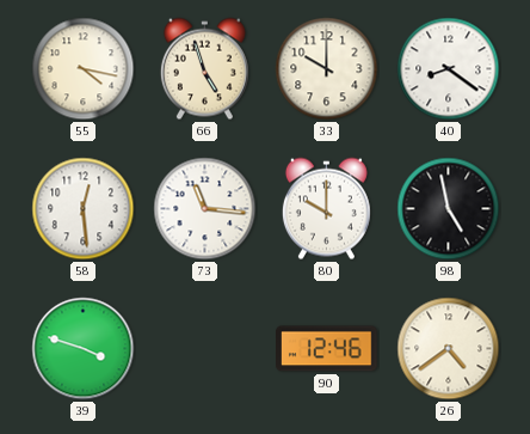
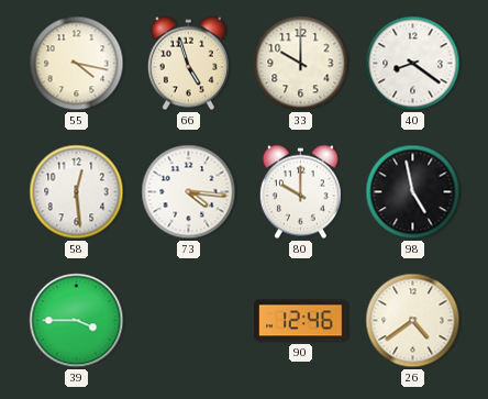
73: 11:16 -> 4:16 (189, 192)
39: 3:48 -> 3:45 (77, 321)
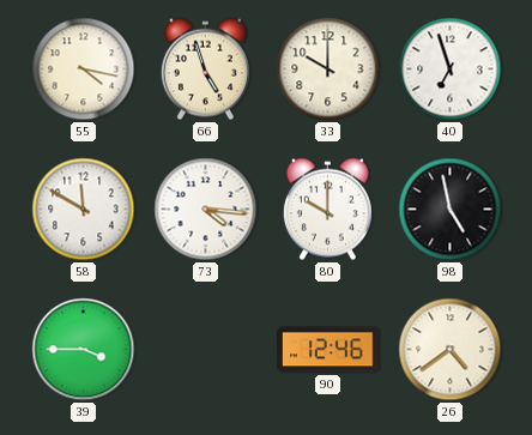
40: 8:21 -> 6:57 (451, 70)
58: 12:29 -> 11:50 (84, 210)
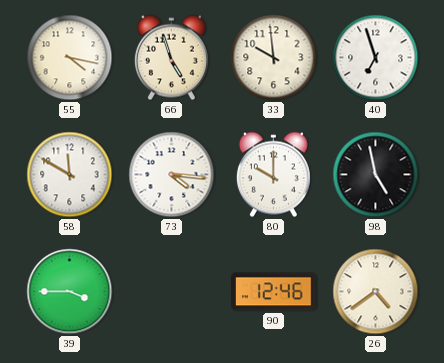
33: 10:00 -> 9:59 (274, 58)
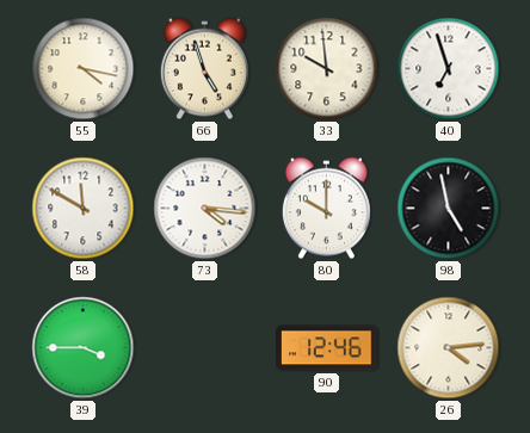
26: 4:39 -> 4:14 (449, 348)
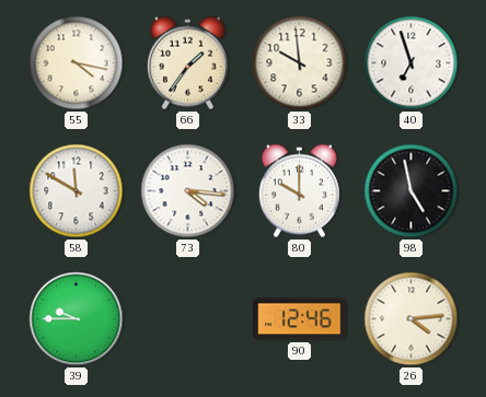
66: 4:57 -> 1:36 (187, 63)
39: 3:45 -> 9:45 (77, 319)
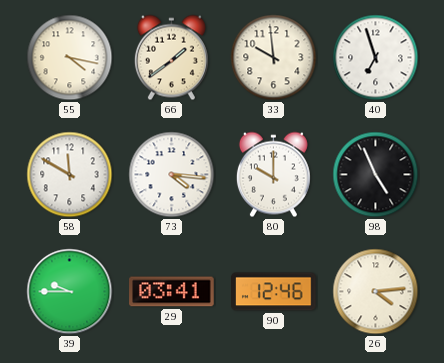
66: 1:36 -> 1:39 (171, 58)
98: 4:58 -> 4:56 (376, 175)
29: none -> 03:41 (172, 292)
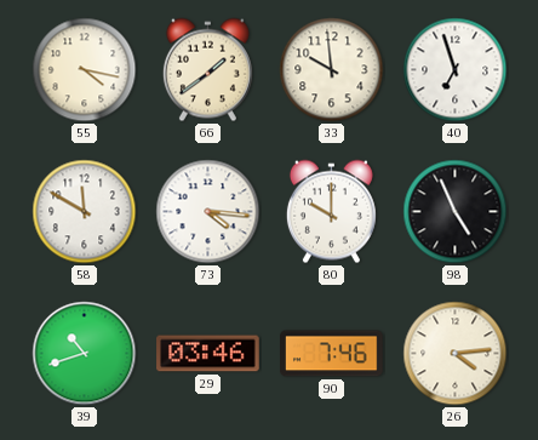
39: 9:45 -> 10:42 (85, 354)
29: 03:41 -> 03:46 (208, 354)
90: 12:46 -> 7:46 (332, 354)
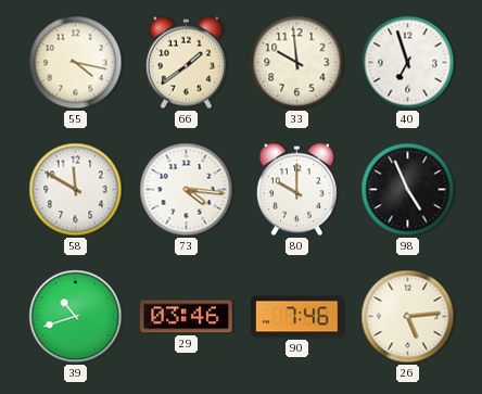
26: 4:14 -> 5:14 (408, 317)
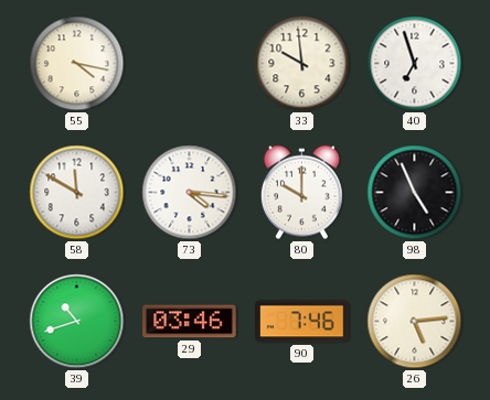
66: 1:39 -> none (186, 63)
